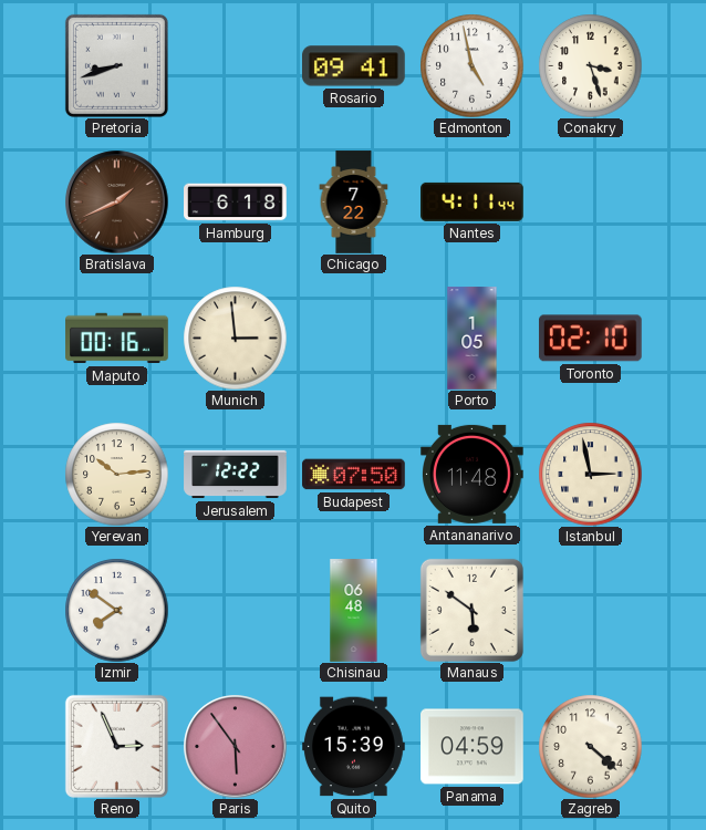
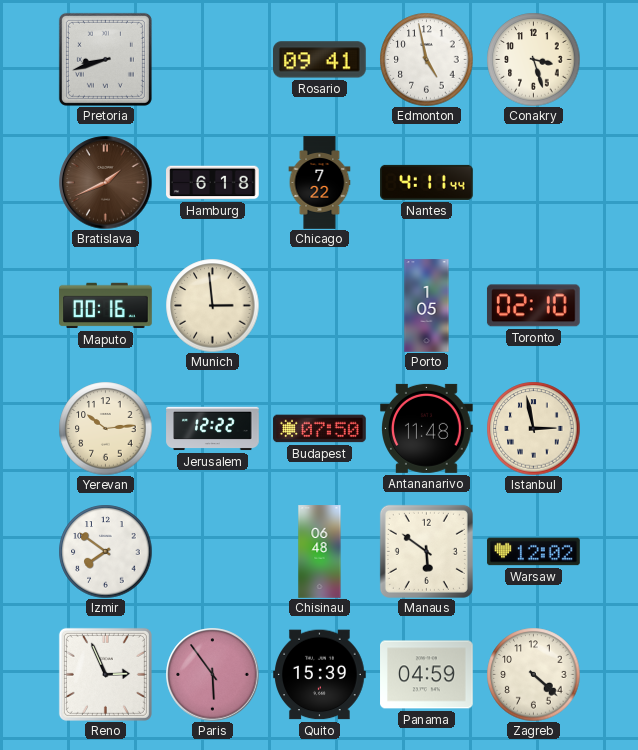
Warsaw: none -> 12:02 (534, 552)
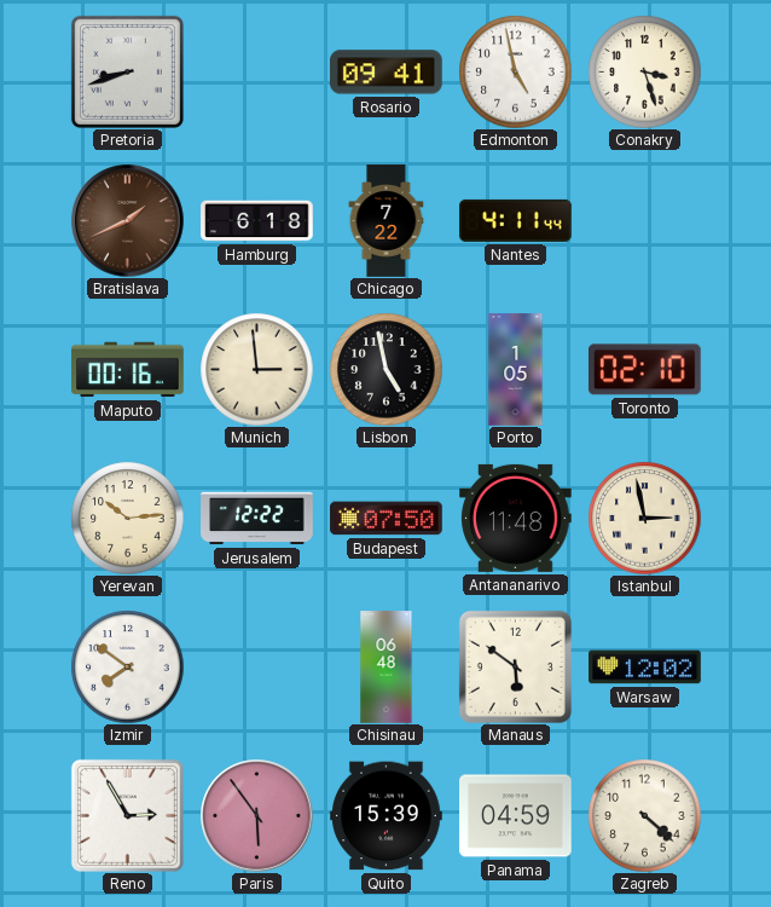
Lisbon: none -> 4:58 (385, 369)
Reno: 2:56 -> 2:55 (127, 815)
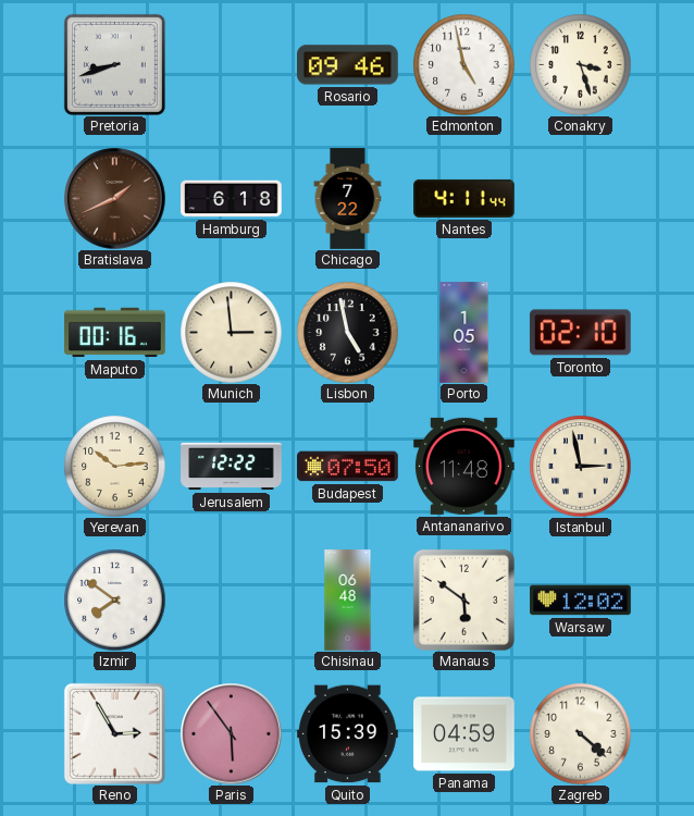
Rosario: 09:41 -> 09:46 (348, 65)
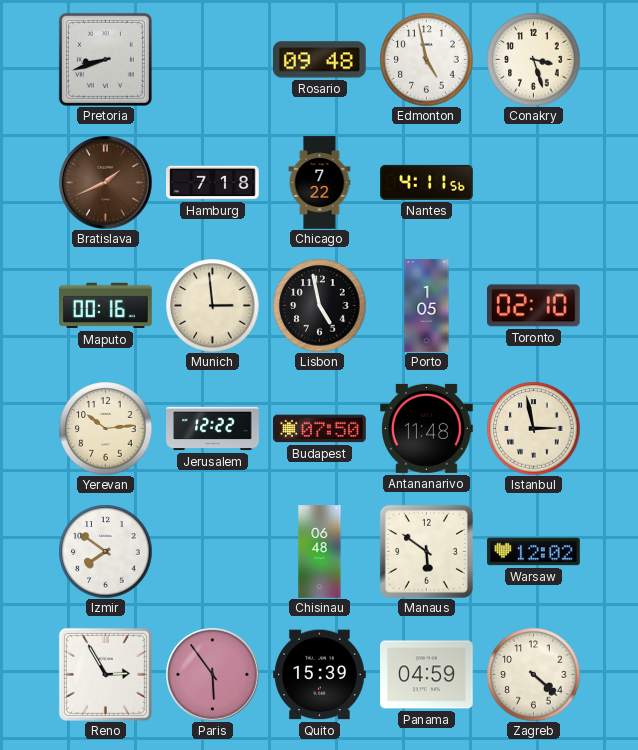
Rosario: 09:46 -> 09:48 (320, 60)
Hamburg: 6:18 -> 7:18 (213, 183)
Nantes: 4:11:44 -> 4:11:56 (427, 182)
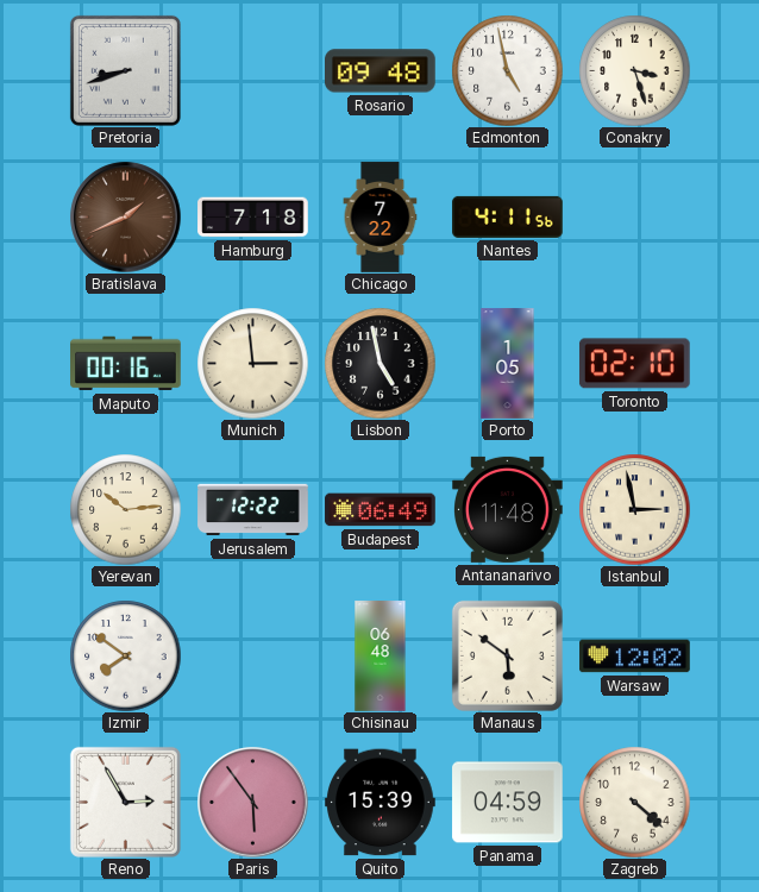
Budapest: 07:50 -> 06:49 (381, 510)
